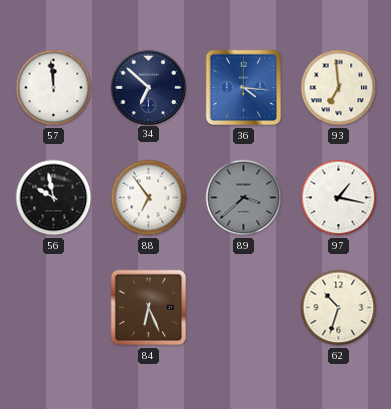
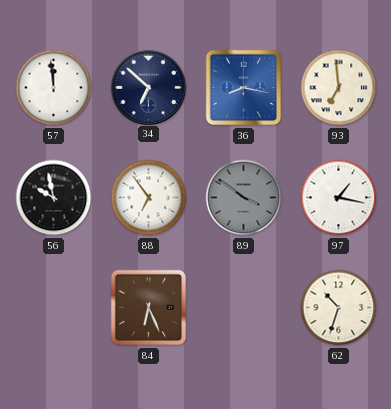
36: 4:16 -> 8:17 (244, 88)
89: 3:38 -> 3:51 (244, 198)
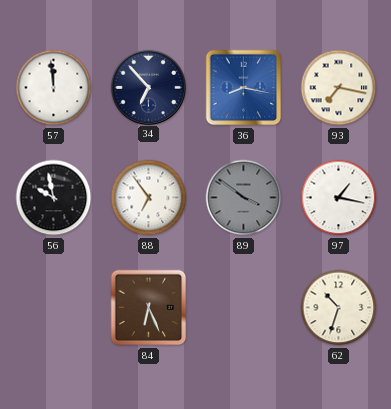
34: 6:52 -> 6:53 (149, 87)
93: 6:59 -> 7:17 (339, 88)
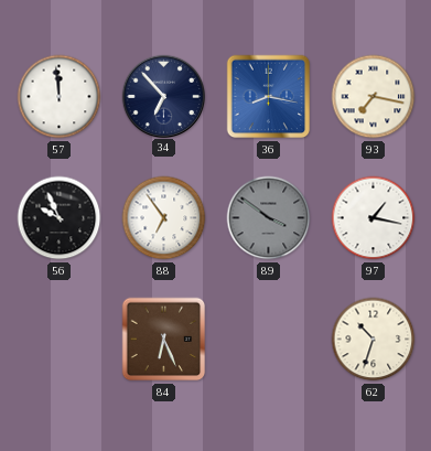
56: 9:58 -> 9:56 (60, 218)
